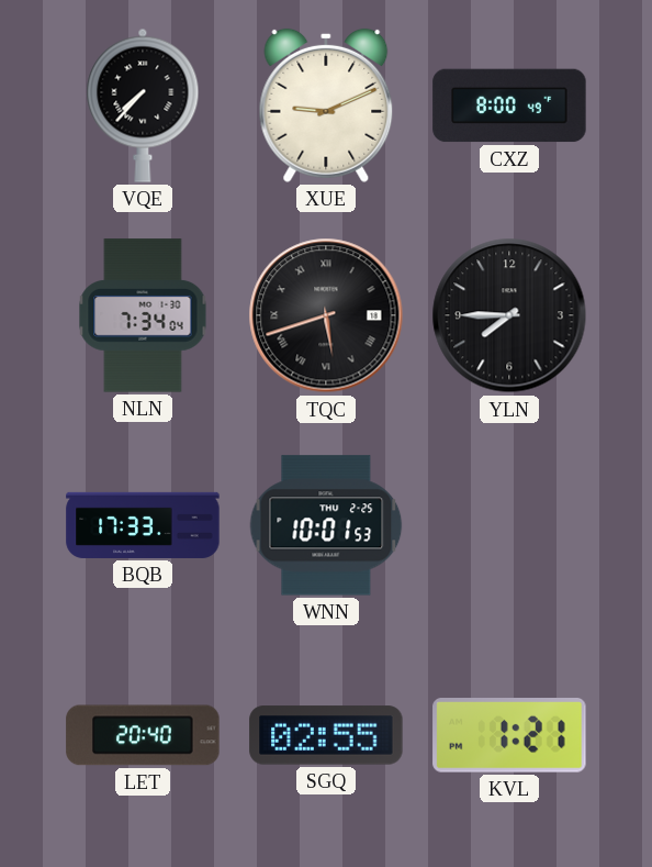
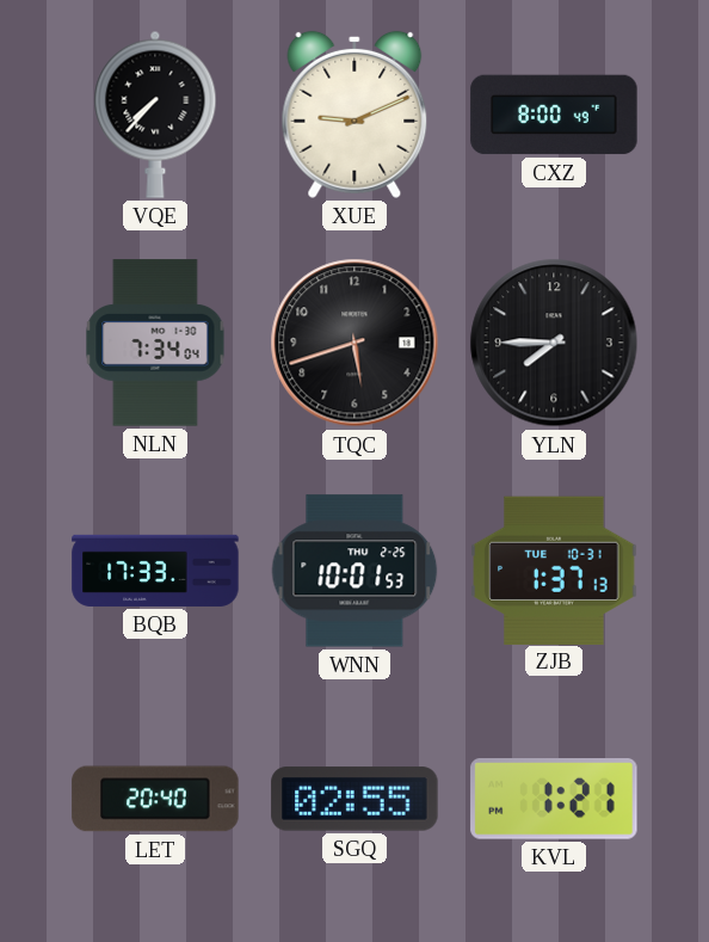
TQC numerals: Roman -> Arabic (354, 343)
ZJB: none -> 1:37 (554, 569)
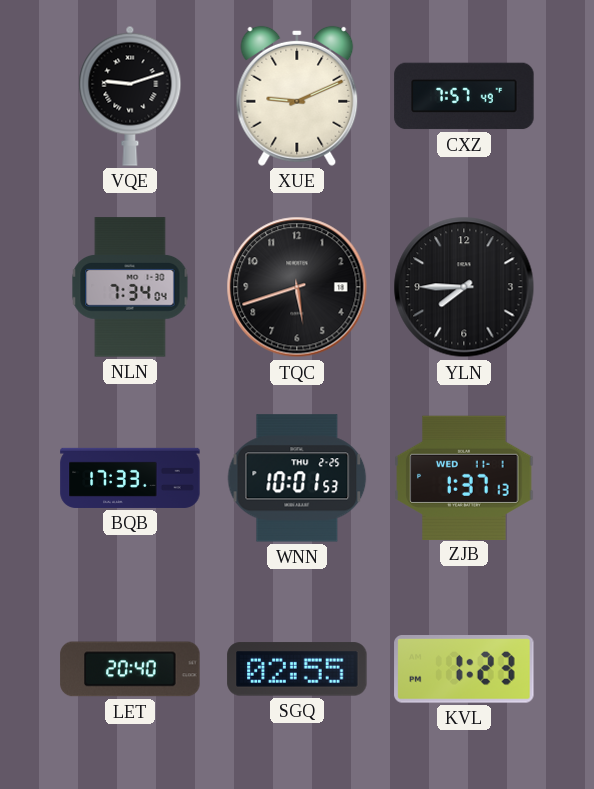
VQE: 7:37 -> 9:12 (130, 96)
CXZ: 8:00 -> 7:57 (464, 96)
ZJB date: TUE 10-31 -> WED 11-1 (464, 477)
KVL: 1:21 -> 1:23 (464, 670)
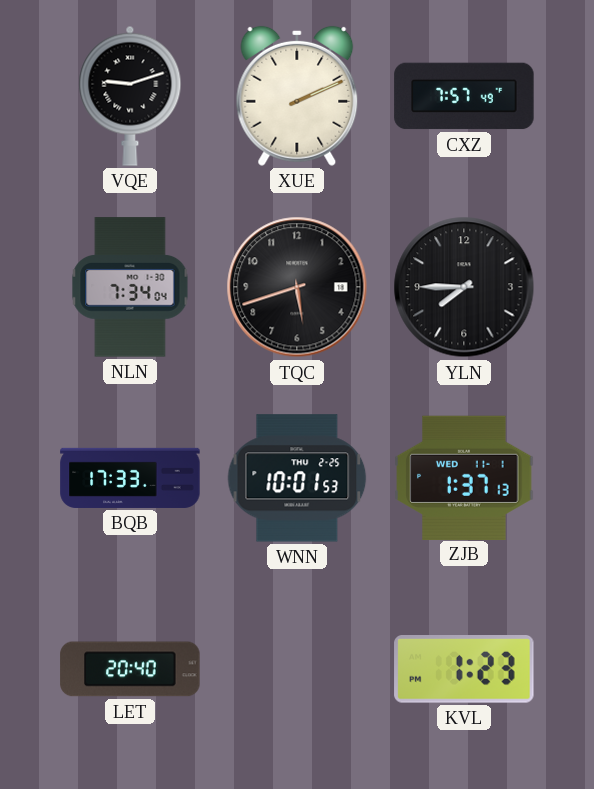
XUE: 9:11 -> 2:11 (297, 96)
SGQ: 02:55 -> none (297, 669)
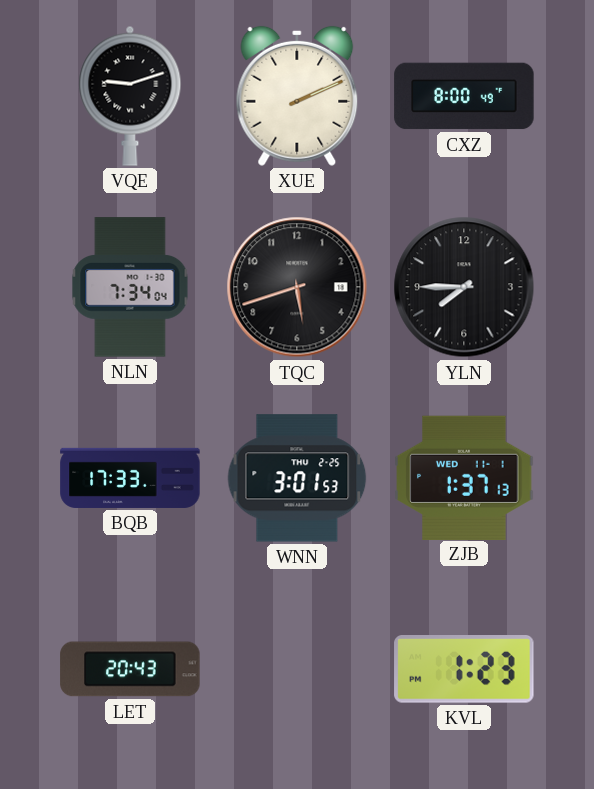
CXZ: 7:57 -> 8:00 (464, 96)
WNN: 10:01 -> 3:01 (297, 478)
LET: 20:40 -> 20:43 (130, 669)
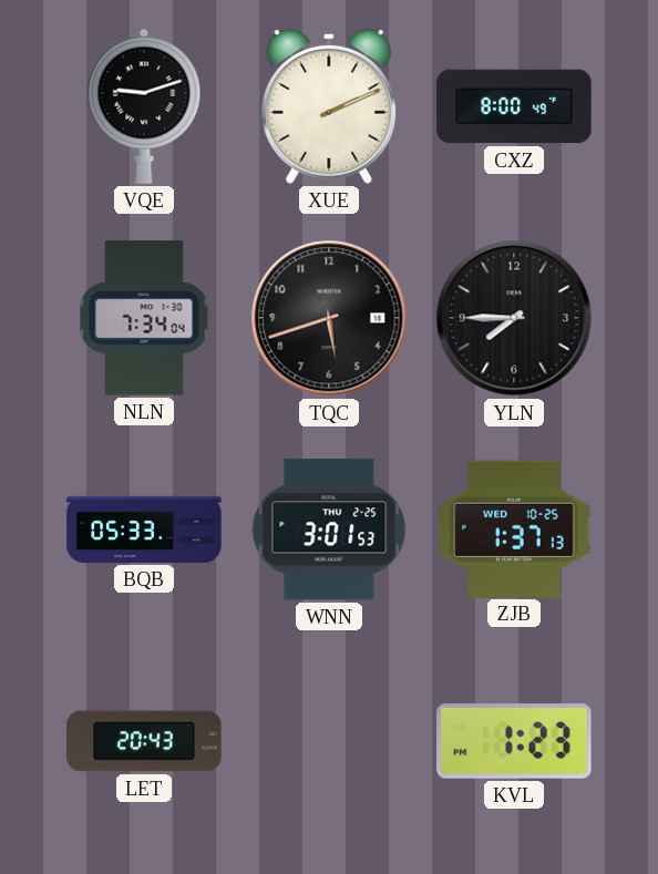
BQB: 17:33 -> 05:33 (144, 529)
ZJB date: WED 11-1 -> WED 10-25 (514, 528)
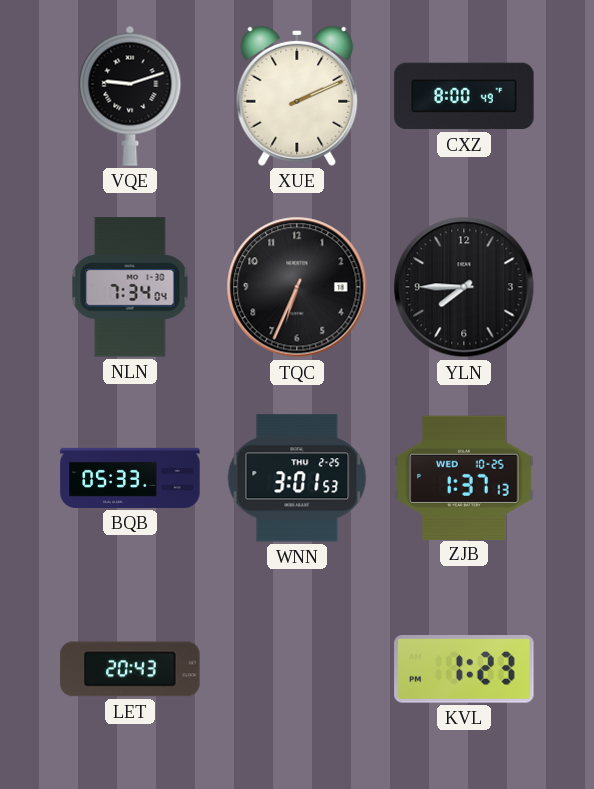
TQC: 5:42 -> 6:34 (297, 287)
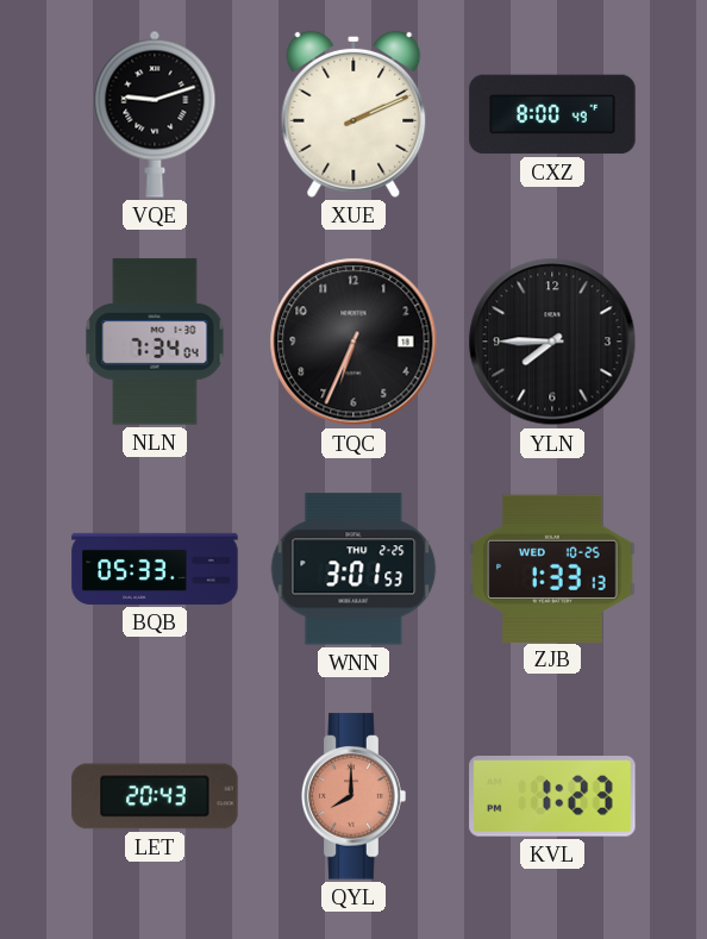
ZJB: 1:37 -> 1:33 (552, 568)
QYL: none -> 8:00 (353, 796)
